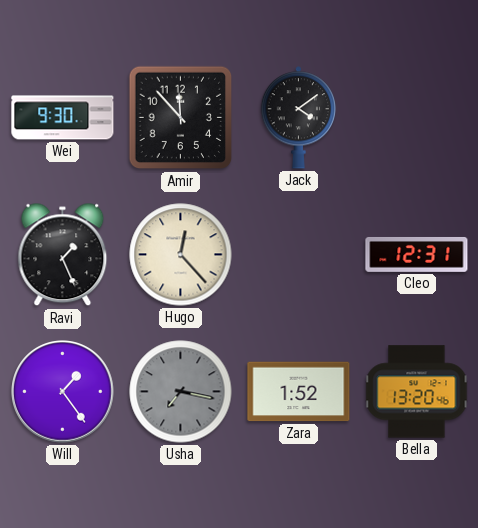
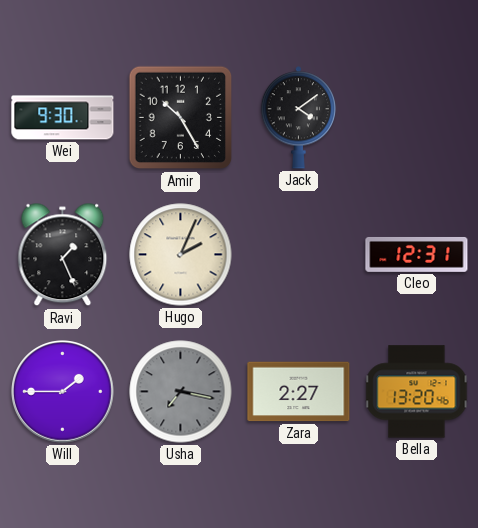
Amir: 11:53 -> 10:25 (181, 118)
Hugo: 12:23 -> 2:04 (181, 255)
Will: 1:24 -> 1:45 (63, 392)
Zara: 1:52 -> 2:27 (299, 392)
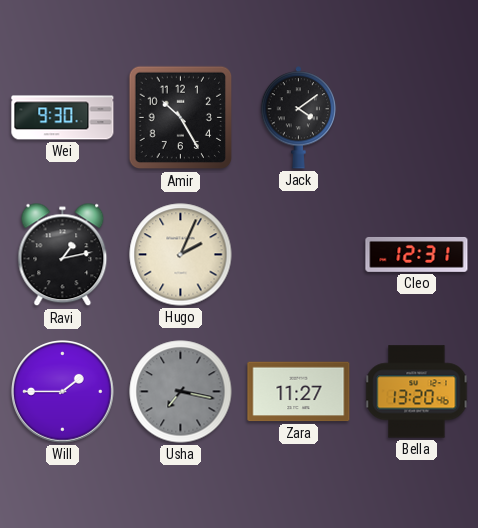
Ravi: 1:26 -> 1:13 (63, 255)
Zara: 2:27 -> 11:27 (299, 392)
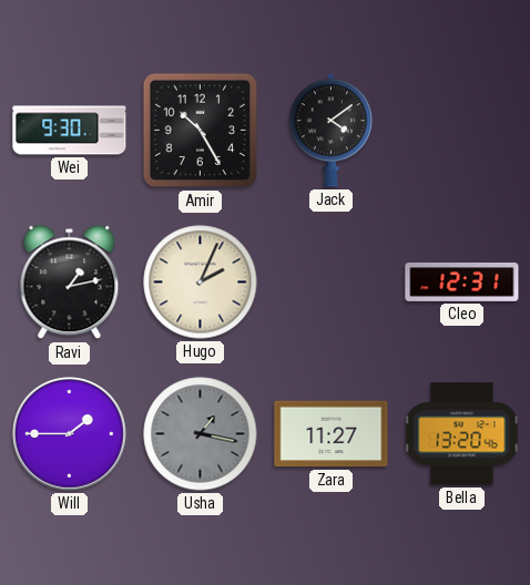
Usha: 7:17 -> 1:17 (201, 434)
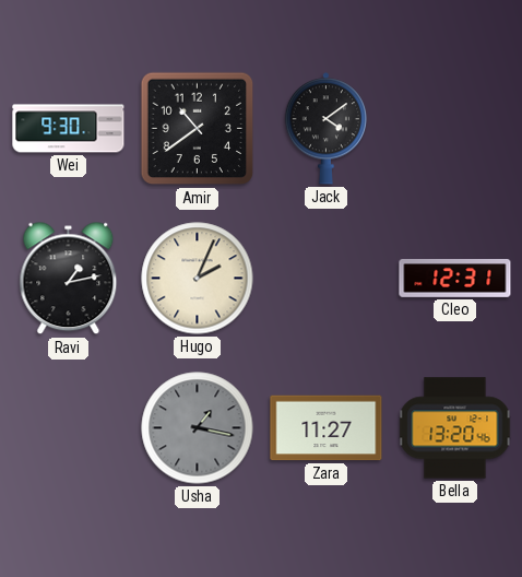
Amir: 10:25 -> 10:39 (198, 129)
Will: 1:45 -> none (70, 434)
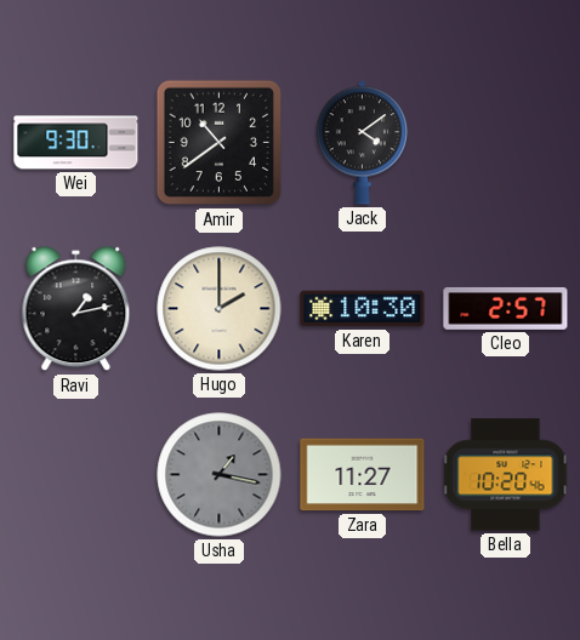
Hugo: 2:04 -> 2:00 (220, 309)
Karen: none -> 10:30 (363, 309)
Cleo: 12:31 -> 2:57 (506, 308)
Bella: 13:20 -> 10:20 (506, 475)
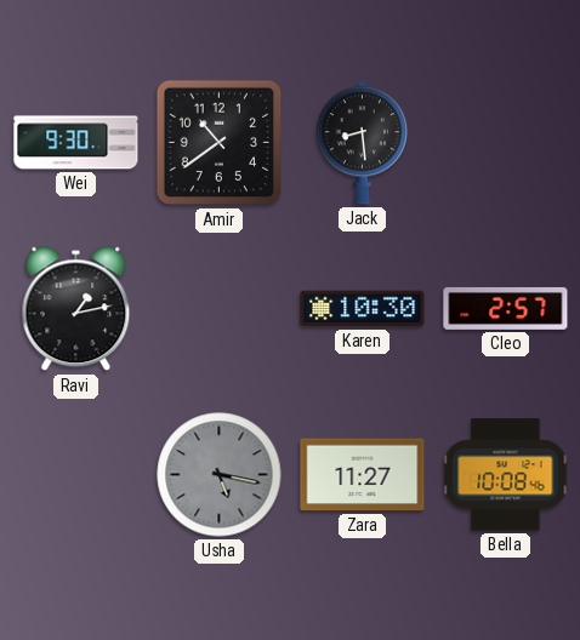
Jack: 4:09 -> 8:29 (363, 143)
Hugo: 2:00 -> none (220, 309)
Usha: 1:17 -> 5:17 (220, 475)
Bella: 10:20 -> 10:08 (506, 475)
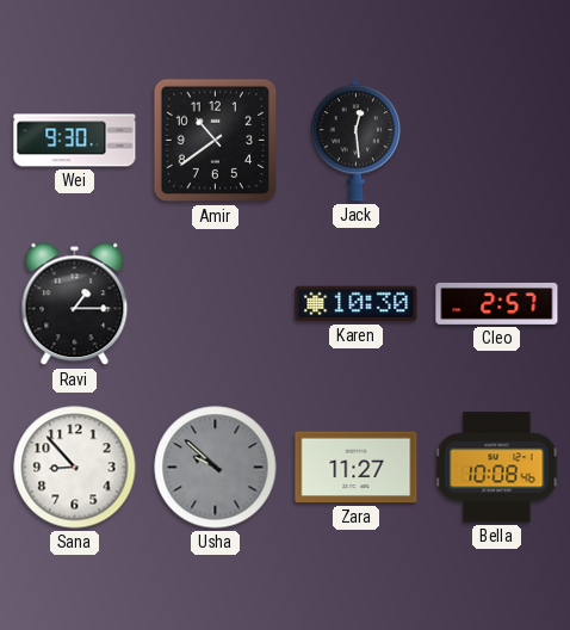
Jack: 8:29 -> 12:29 (357, 141)
Ravi: 1:13 -> 1:15 (75, 304)
Sana: none -> 8:53 (75, 468)
Usha: 5:17 -> 9:52 (216, 468)
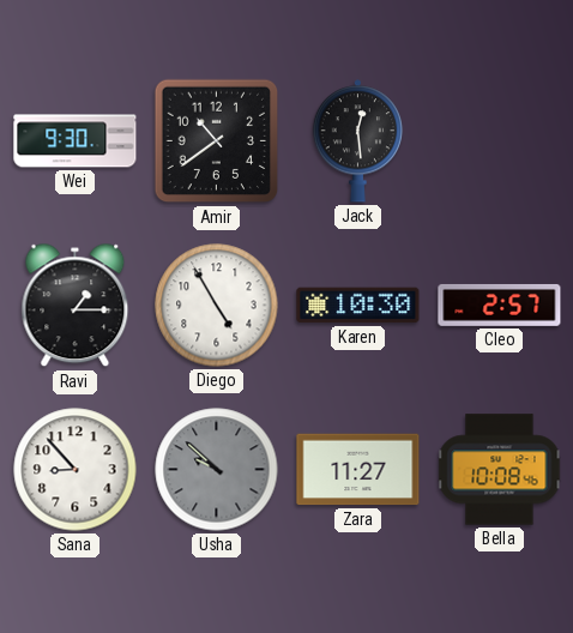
Diego: none -> 4:55 (217, 306)
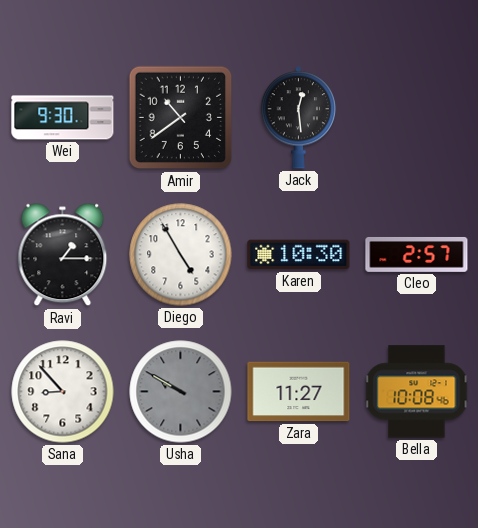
Usha: 9:52 -> 9:50 (181, 392)
